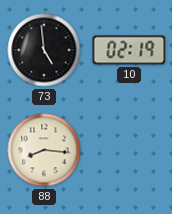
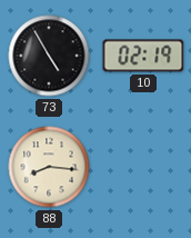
73: 4:59 -> 4:55 (49, 56)
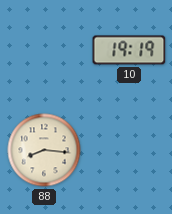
73: 4:55 -> none (49, 56)
10: 02:19 -> 19:19 (129, 50)
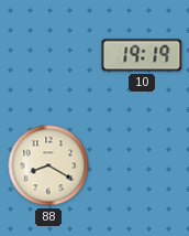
88: 8:16 -> 8:20 (48, 165)
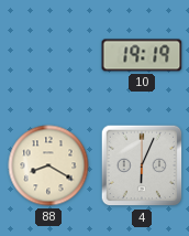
4: none -> 6:04 (142, 165)
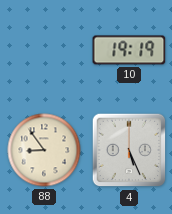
88: 8:20 -> 8:54 (44, 150)
4: 6:04 -> 5:26 (129, 150)
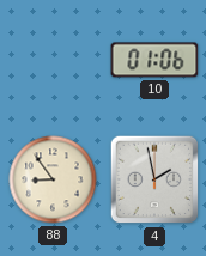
10: 19:19 -> 01:06 (154, 60)
4: 5:26 -> 1:58 (154, 179)
